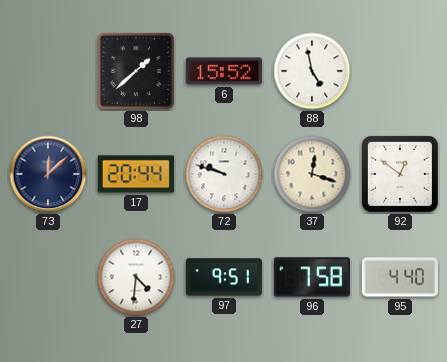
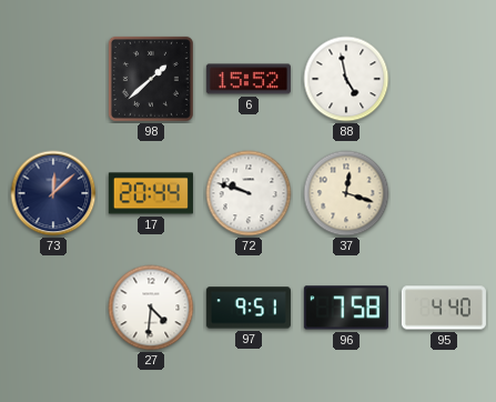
92: 12:51 -> none (400, 174)
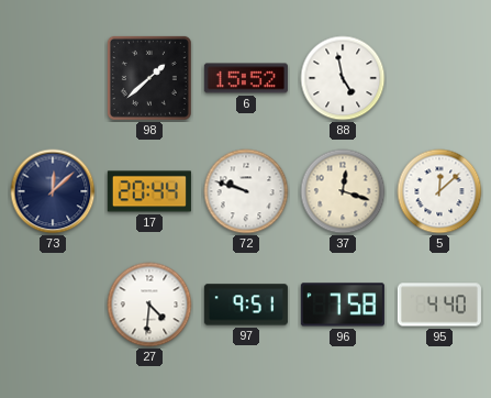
5: none -> 12:08 (439, 191)
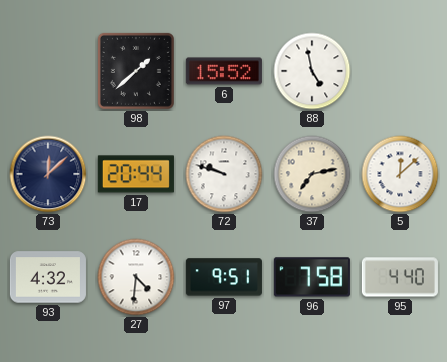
37: 12:18 -> 7:13 (312, 174)
93: none -> 4:32 (48, 277)
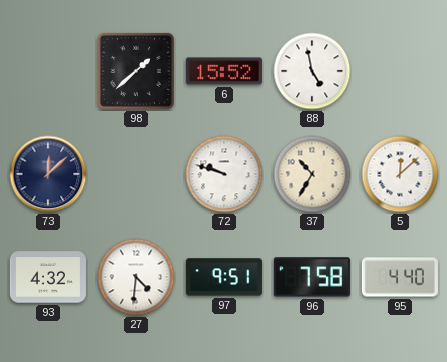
17: 20:44 -> none (136, 174)
37: 7:13 -> 10:35 (312, 174)
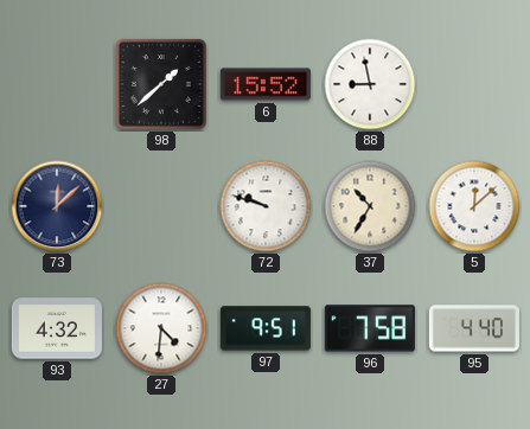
88: 4:58 -> 8:58 (370, 84)
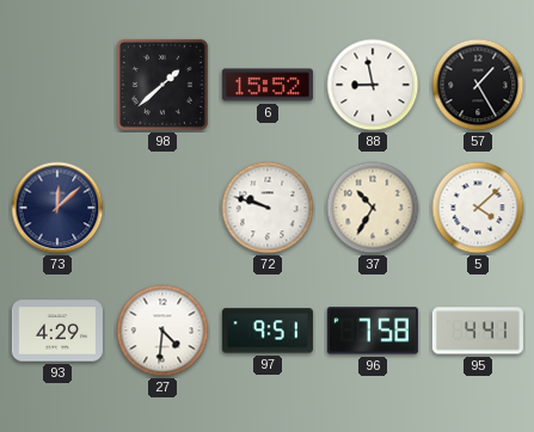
57: none -> 1:25 (478, 85)
5: 12:08 -> 4:08 (478, 208)
93: 4:32 -> 4:29 (57, 331)
95: 4:40 -> 4:41 (478, 331)
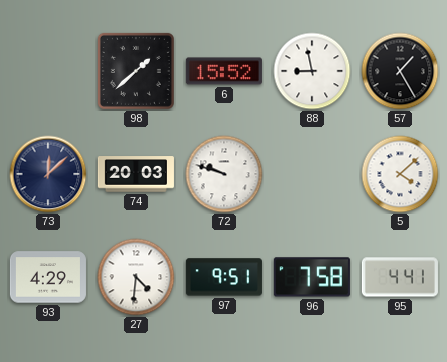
74: none -> 20:03 (136, 174)
37: 10:35 -> none (373, 208)
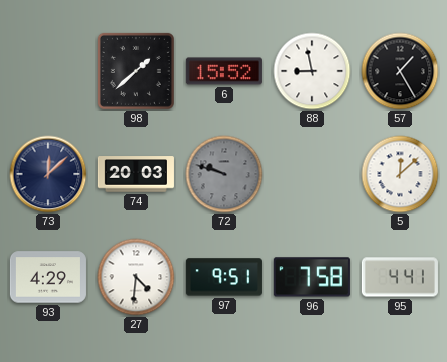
72 dial: white -> grey (224, 174)
5: 4:08 -> 12:08 (400, 174)
